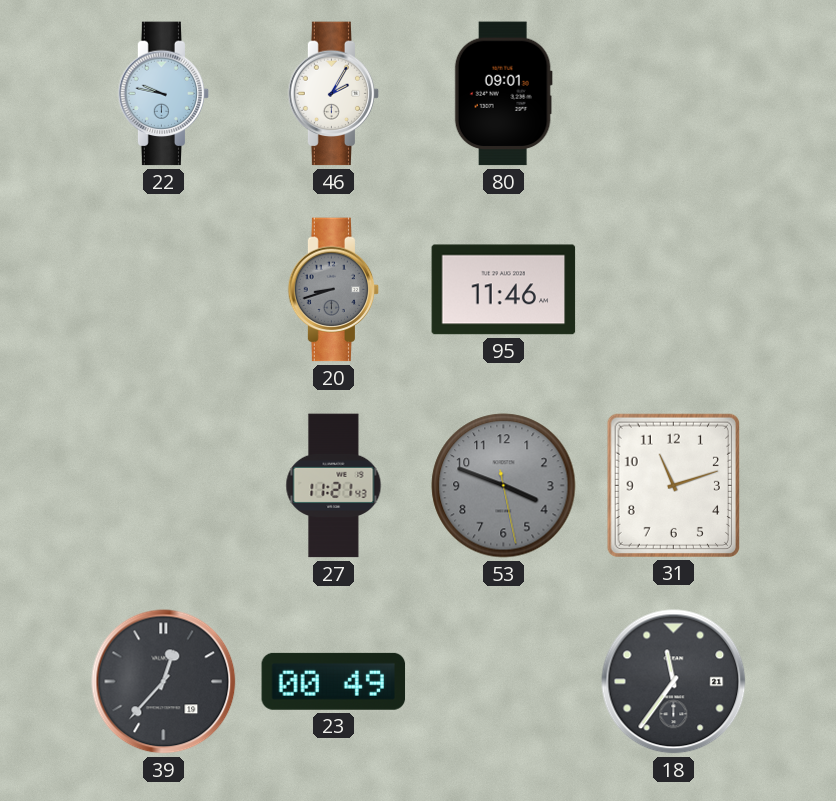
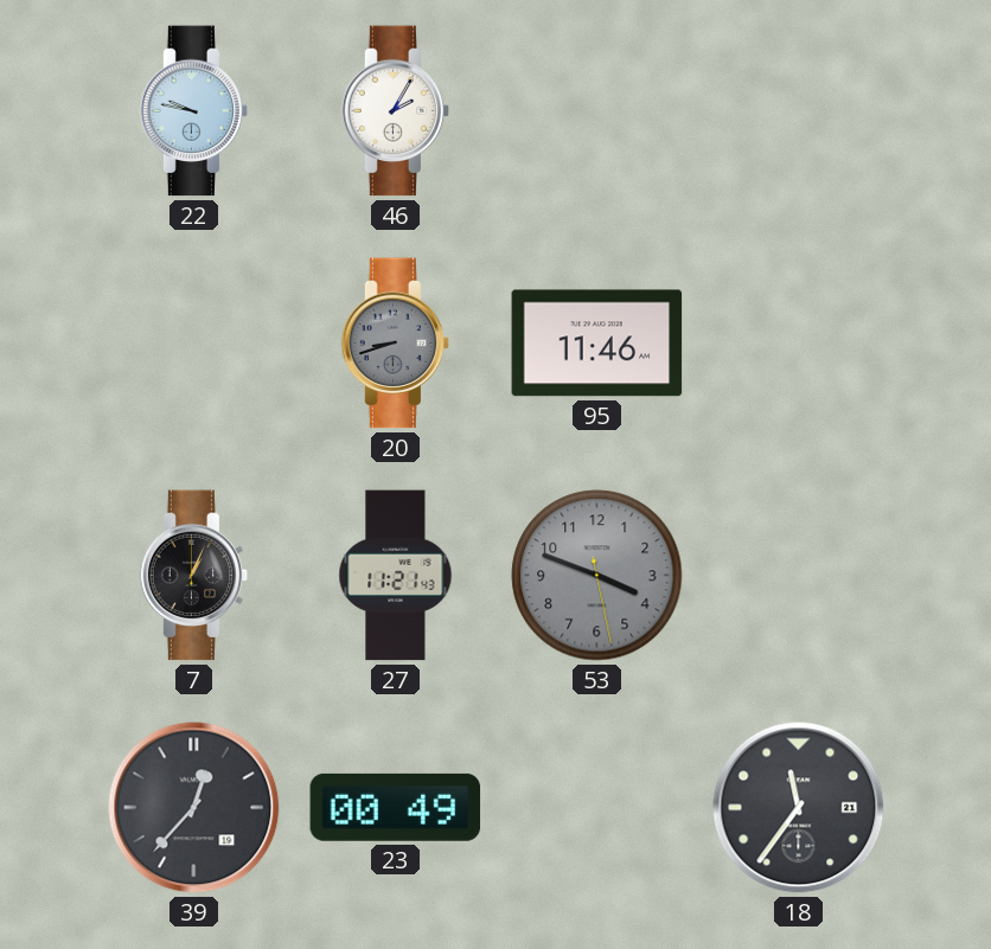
80: 09:01 -> none (503, 94)
7: none -> 1:04 (194, 576)
31: 11:12 -> none (673, 485)
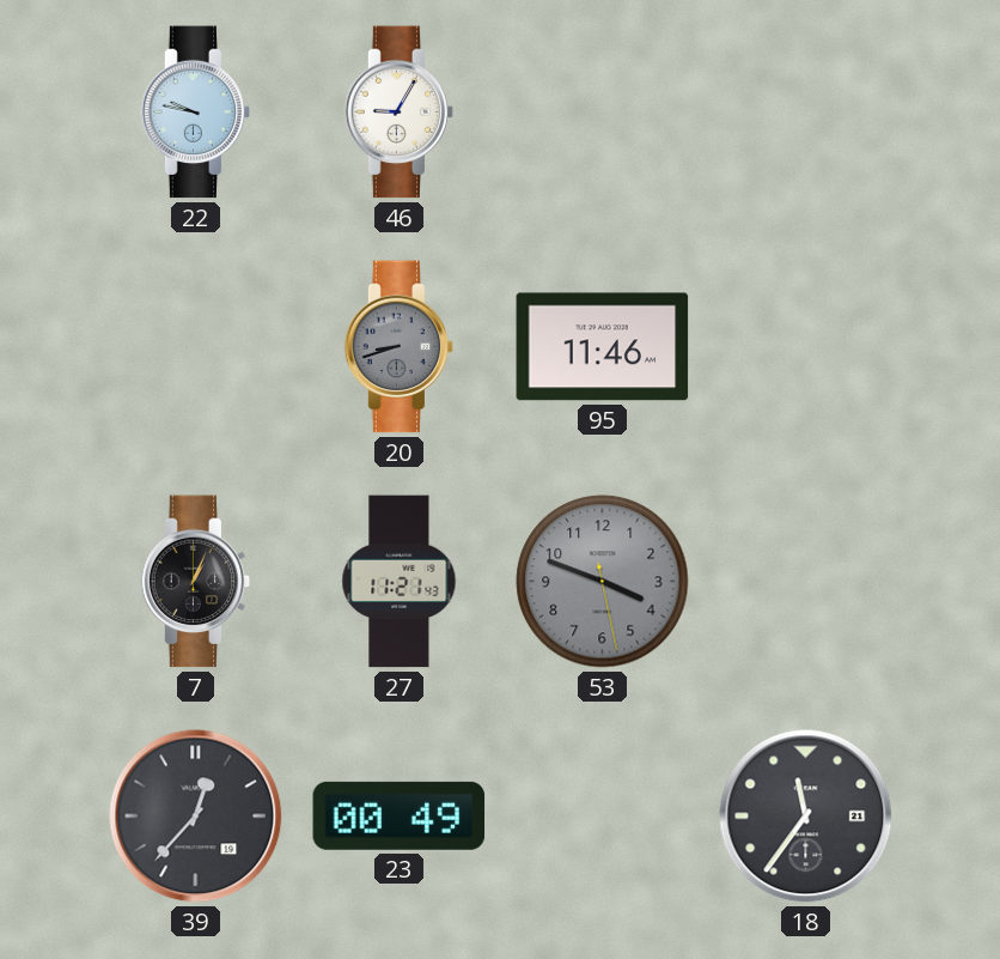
46: 2:05 -> 9:05 (400, 113)
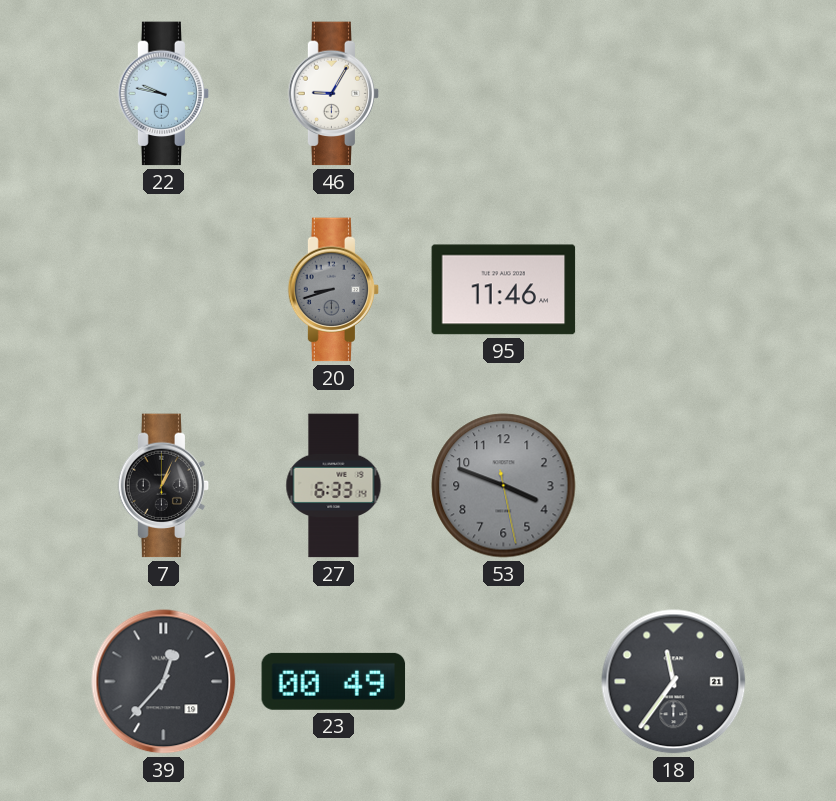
27: 11:21 -> 6:33 (334, 486)
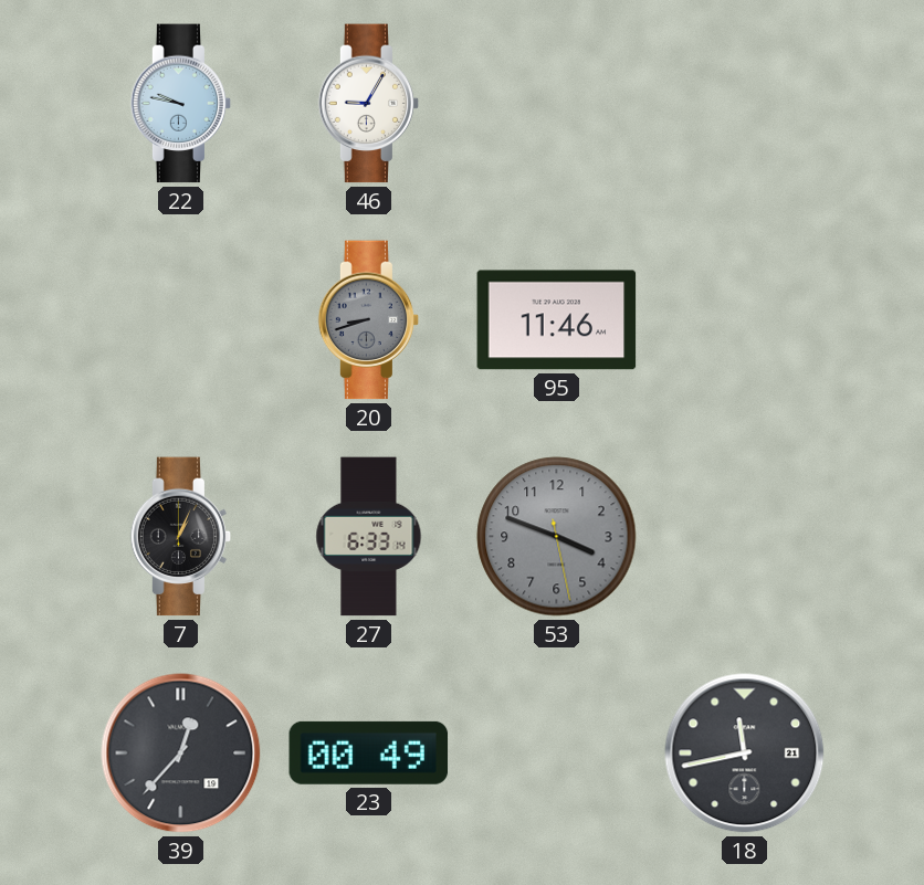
18: 11:36 -> 11:43 (745, 754)
